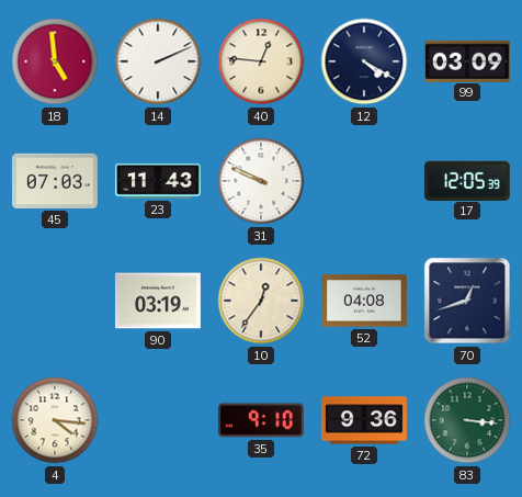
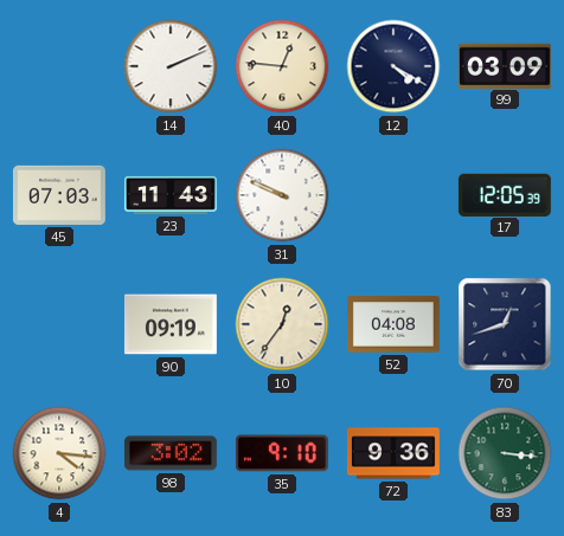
18: 4:59 -> none (55, 61)
90: 03:19 -> 09:19 (171, 324)
98: none -> 3:02 (171, 453)
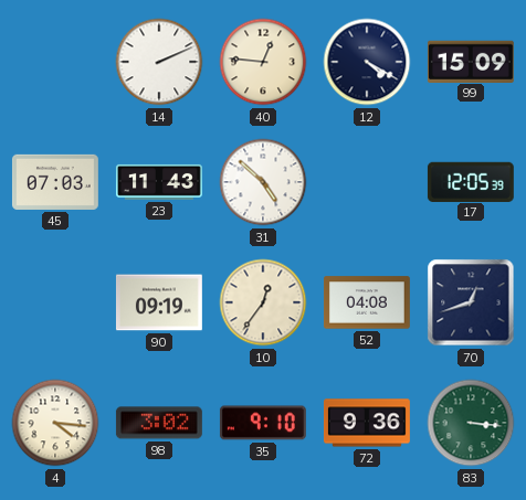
99: 03:09 -> 15:09 (471, 61)
31: 9:49 -> 4:52 (263, 182)
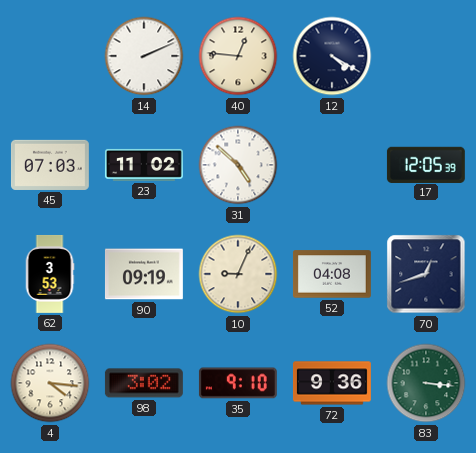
99: 15:09 -> none (471, 61)
23: 11:43 -> 11:02 (144, 165)
62: none -> 3:53 (50, 274)
10: 12:36 -> 9:04 (238, 274)
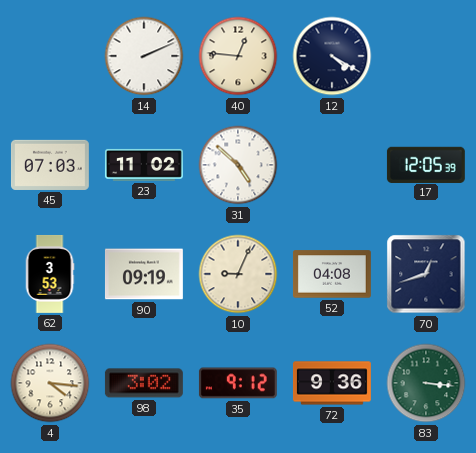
35: 9:10 -> 9:12 (238, 383)
